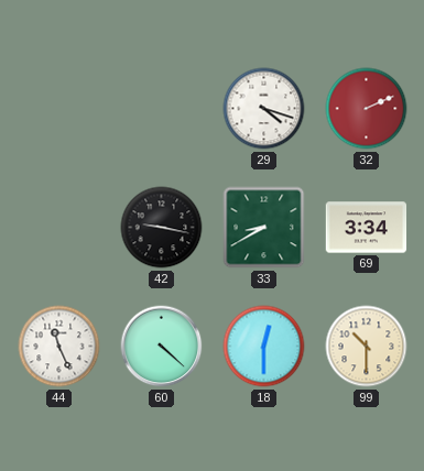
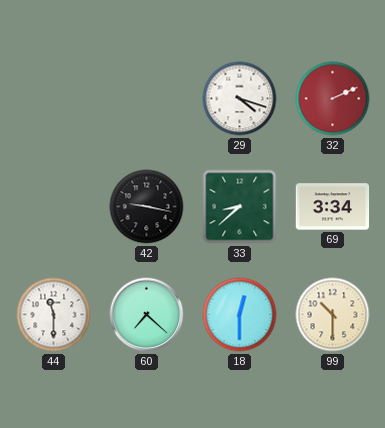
33: 8:40 -> 8:38 (240, 207)
44: 11:26 -> 11:30 (54, 315)
60: 4:22 -> 7:22 (147, 315)
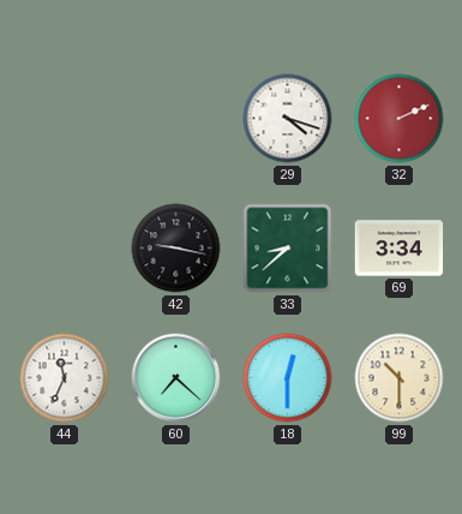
44: 11:30 -> 11:34 (65, 378)
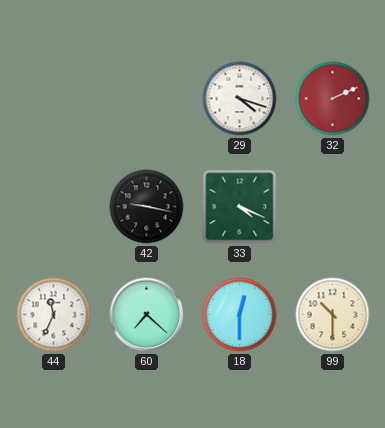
33: 8:38 -> 4:19 (240, 207)
69: 3:34 -> none (400, 249)
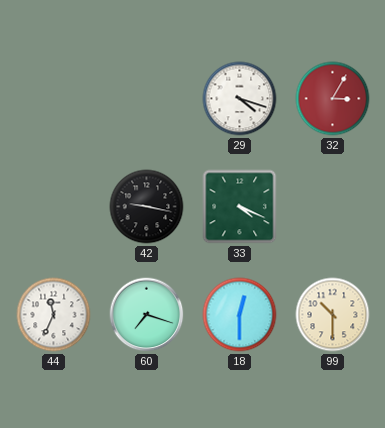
32: 2:11 -> 3:05 (333, 99)
60: 7:22 -> 7:18 (147, 315)
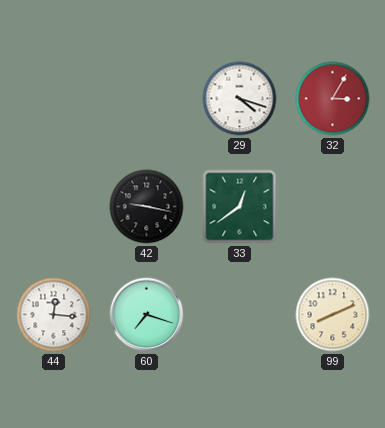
33: 4:19 -> 12:39 (240, 207)
44: 11:34 -> 12:16 (54, 315)
18: 12:30 -> none (240, 315)
99: 10:30 -> 8:11 (333, 315)
